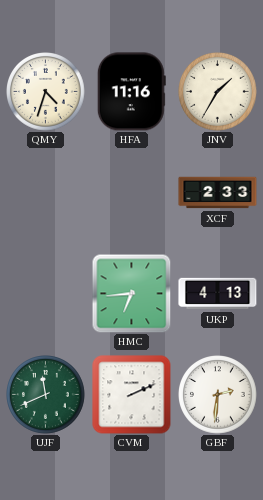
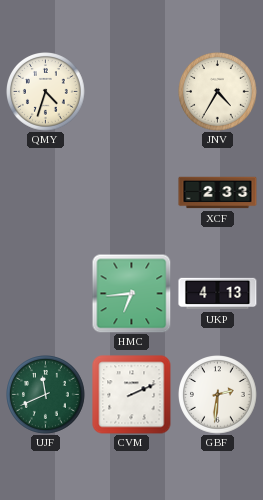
HFA: 11:16 -> none (131, 92)
JNV: 1:35 -> 4:35 (218, 92)
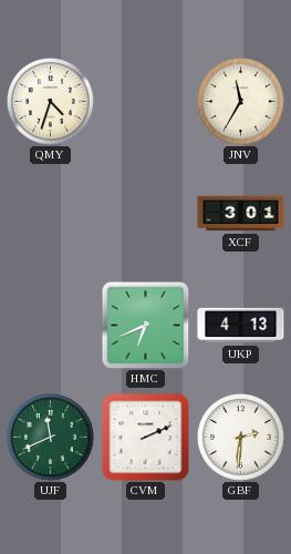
JNV: 4:35 -> 11:35 (241, 102)
XCF: 2:33 -> 3:01 (241, 214)
HMC: 6:44 -> 6:41 (145, 325)
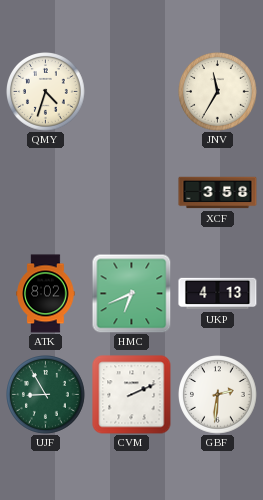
XCF: 3:01 -> 3:58 (218, 193)
ATK: none -> 8:02 (46, 294)
UJF: 11:41 -> 8:55 (46, 395)
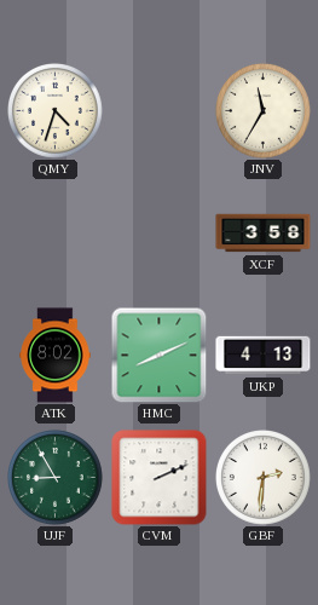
HMC: 6:41 -> 8:11 (158, 355)
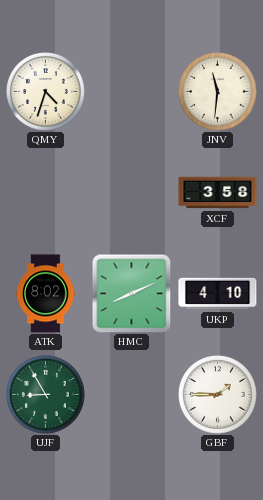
JNV: 11:35 -> 11:31 (218, 92)
UKP: 4:13 -> 4:10 (218, 294)
CVM: 2:11 -> none (160, 478)
GBF: 2:31 -> 1:45 (218, 395)
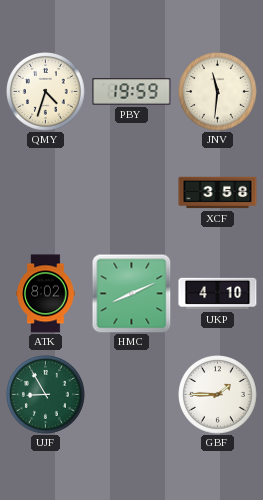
PBY: none -> 19:59 (132, 92)
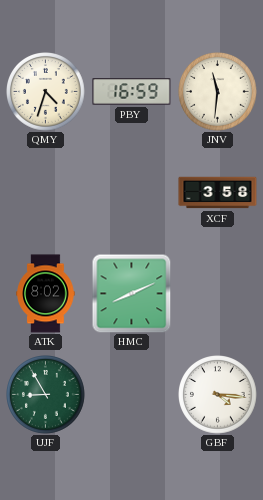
PBY: 19:59 -> 16:59 (132, 92)
UKP: 4:10 -> none (218, 294)
GBF: 1:45 -> 4:16 (218, 395)
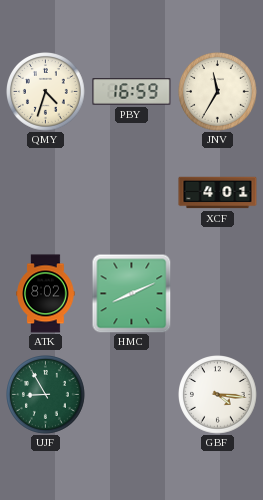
JNV: 11:31 -> 11:35 (218, 92)
XCF: 3:58 -> 4:01 (218, 193)
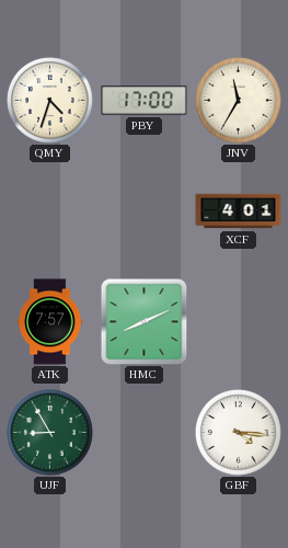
PBY: 16:59 -> 17:00 (145, 101)
ATK: 8:02 -> 7:57 (50, 322)
